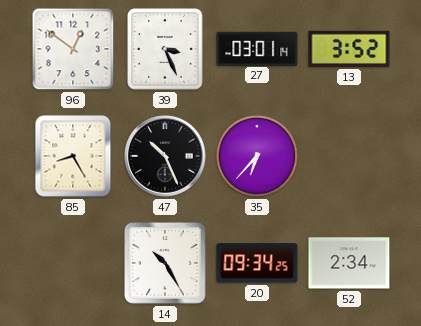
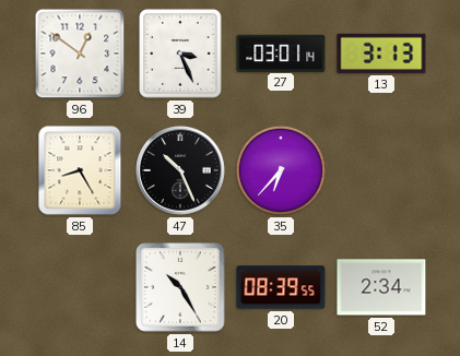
13: 3:52 -> 3:13 (381, 54)
20: 09:34 -> 08:39 (281, 287)
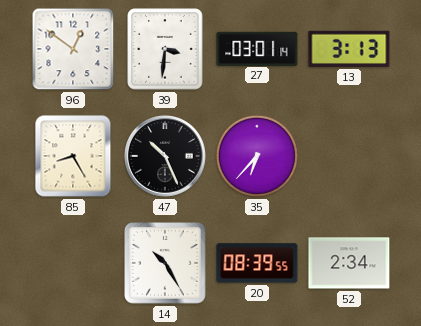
39: 3:26 -> 3:31 (165, 49)
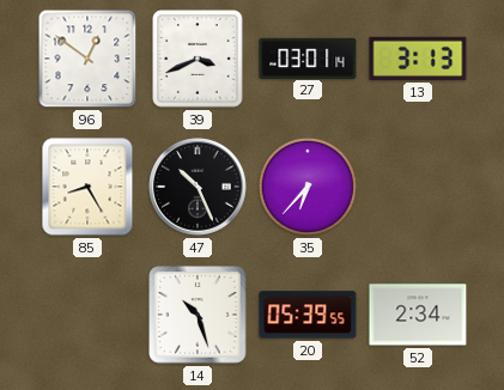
39: 3:31 -> 3:41 (198, 59)
14: 10:25 -> 10:27 (198, 315)
20: 08:39 -> 05:39 (308, 315)
